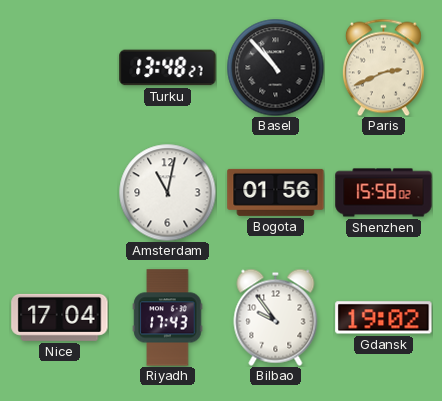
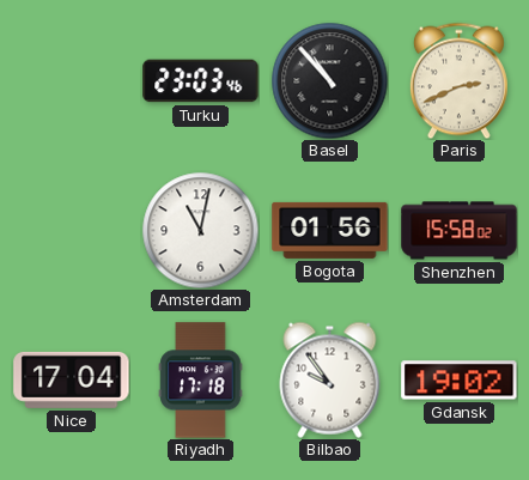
Turku: 13:48 -> 23:03 (201, 81)
Riyadh: 17:43 -> 17:18 (201, 381)
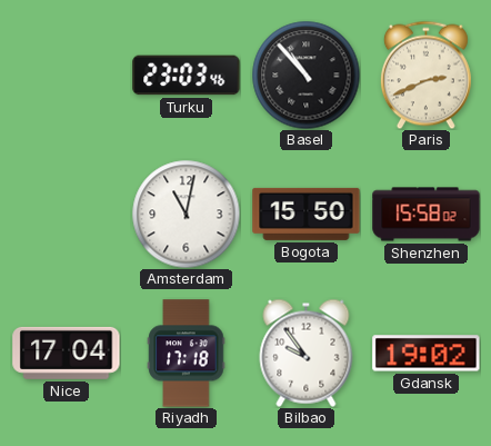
Bogota: 01:56 -> 15:50 (307, 214)
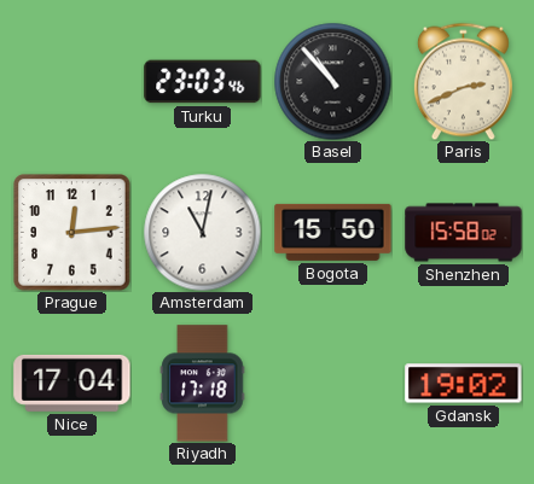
Prague: none -> 12:14 (72, 233)
Bilbao: 9:54 -> none (307, 353)
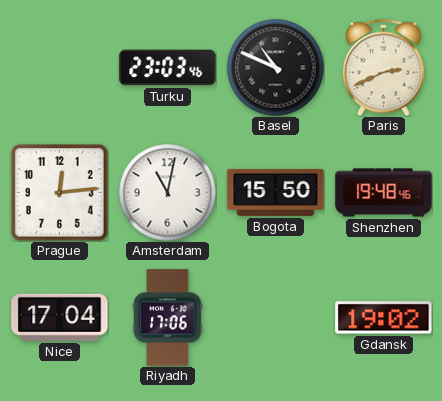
Basel: 10:53 -> 10:49 (275, 67)
Shenzhen: 15:58 -> 19:48 (384, 193)
Riyadh: 17:18 -> 17:06 (168, 318)
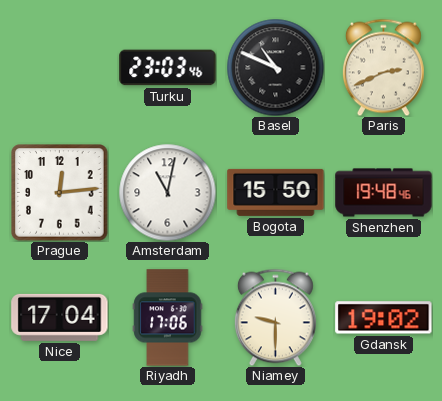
Niamey: none -> 9:30 (275, 317)
